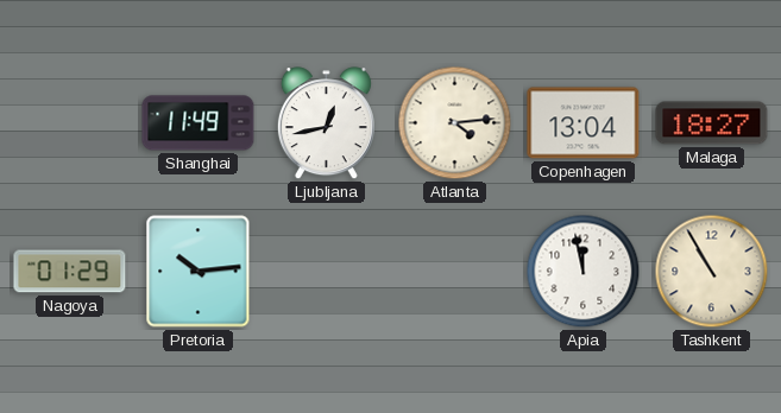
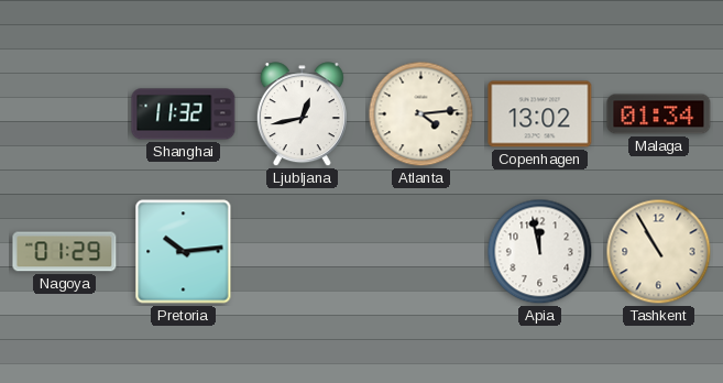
Shanghai: 11:49 -> 11:32 (184, 114)
Copenhagen: 13:04 -> 13:02 (540, 114)
Malaga: 18:27 -> 01:34 (659, 114)
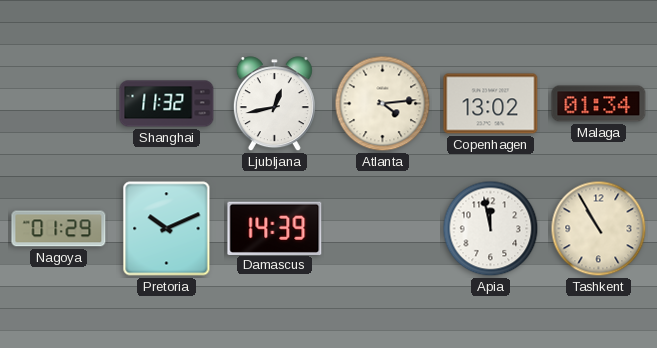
Pretoria: 10:14 -> 10:11 (167, 229)
Damascus: none -> 14:39 (275, 228)
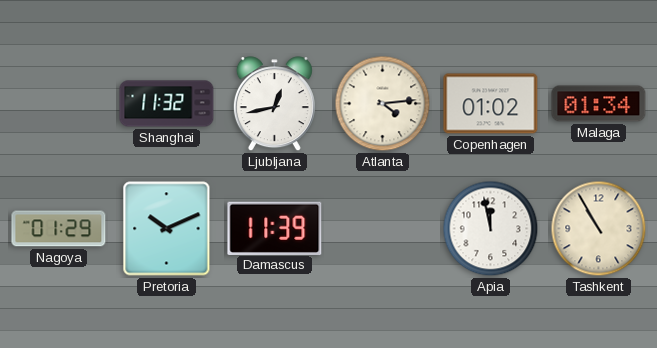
Copenhagen: 13:02 -> 01:02 (491, 104)
Damascus: 14:39 -> 11:39 (275, 228)
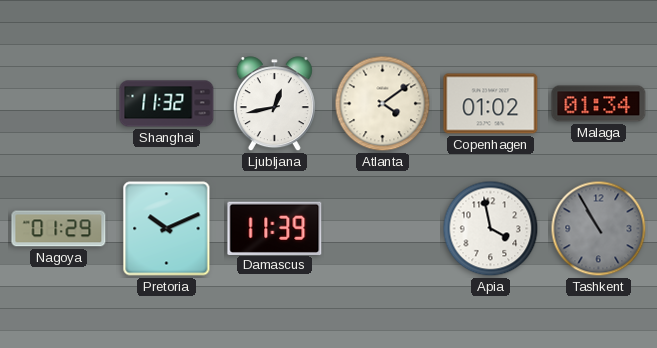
Atlanta: 4:14 -> 4:09 (383, 104)
Apia: 11:58 -> 3:58 (491, 229)
Tashkent dial: cream -> grey (599, 229)
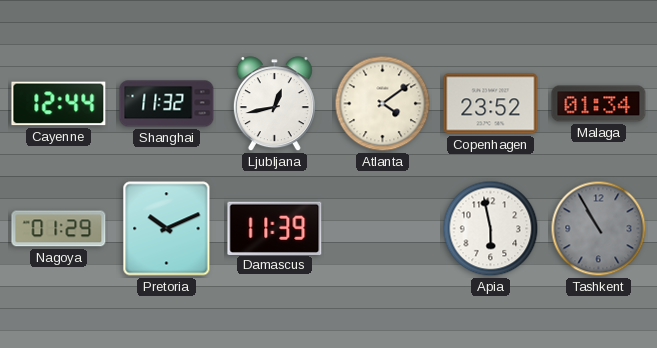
Cayenne: none -> 12:44 (59, 104)
Copenhagen: 01:02 -> 23:52 (491, 104)
Apia: 3:58 -> 5:58 (491, 229)
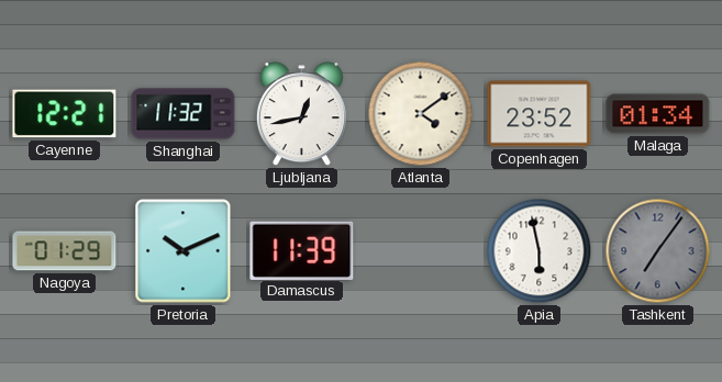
Cayenne: 12:44 -> 12:21 (65, 114)
Tashkent: 10:55 -> 7:06 (658, 251)
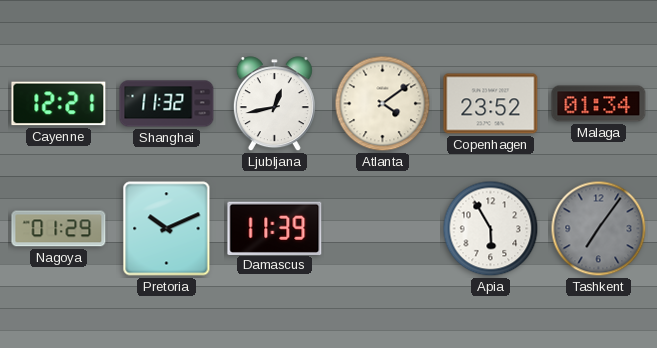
Apia: 5:58 -> 5:55 (491, 229)
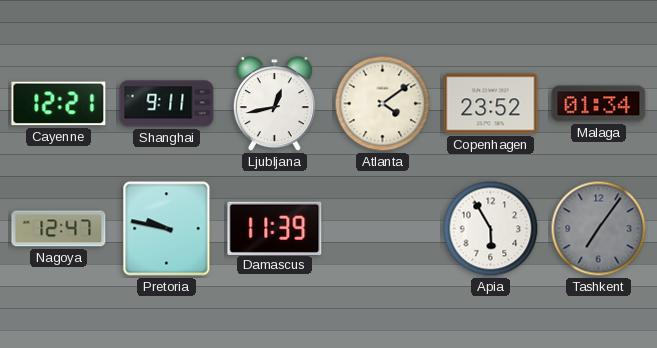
Shanghai: 11:32 -> 9:11 (167, 104)
Nagoya: 01:29 -> 12:47 (59, 229)
Pretoria: 10:11 -> 9:47 (167, 229)
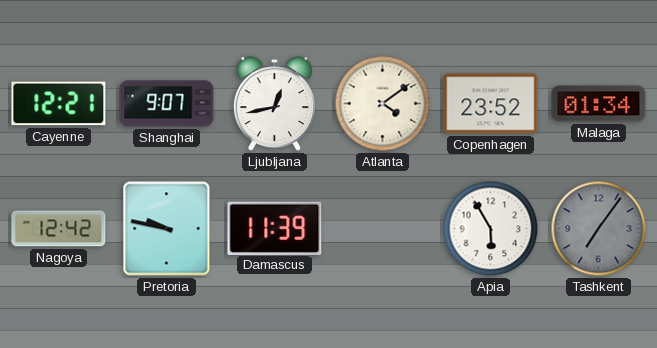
Shanghai: 9:11 -> 9:07 (167, 104)
Nagoya: 12:47 -> 12:42 (59, 229)
